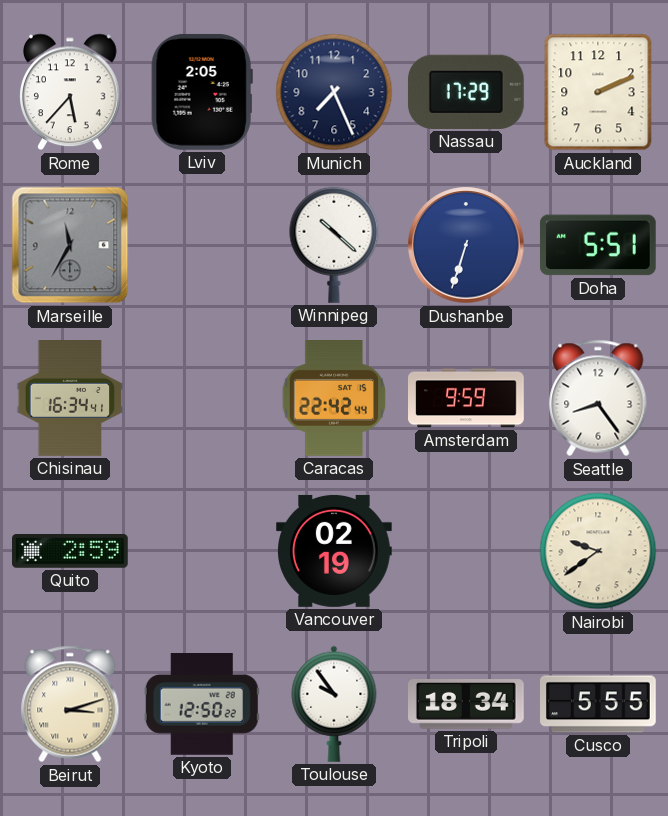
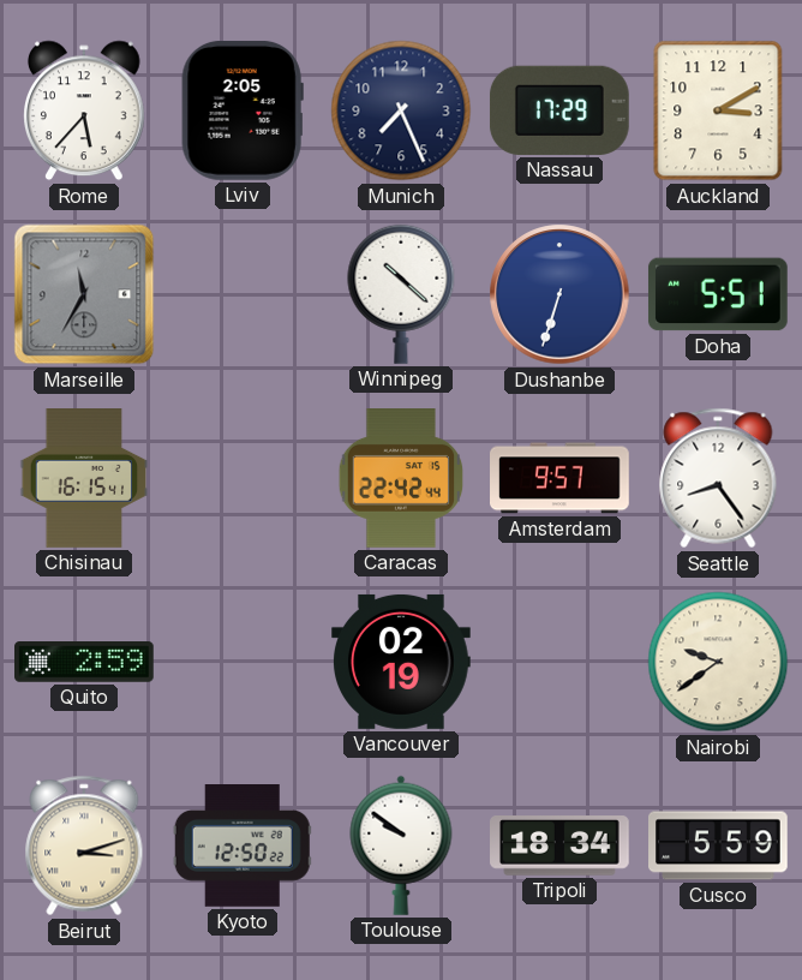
Auckland: 2:11 -> 3:10 (718, 110)
Chisinau: 16:34 -> 16:15 (84, 479)
Amsterdam: 9:59 -> 9:57 (559, 478)
Toulouse: 9:54 -> 9:51 (401, 845)
Cusco: 5:55 -> 5:59 (719, 845)
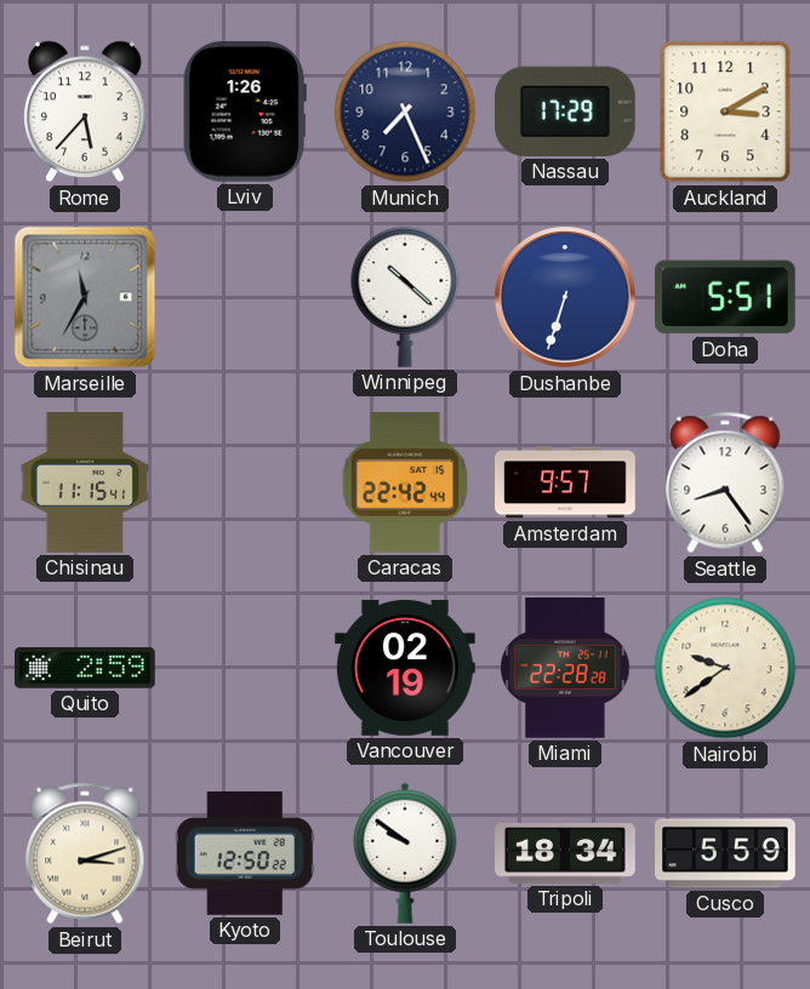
Lviv: 2:05 -> 1:26 (245, 112)
Chisinau: 16:15 -> 11:15 (85, 484)
Miami: none -> 22:28 (565, 669)
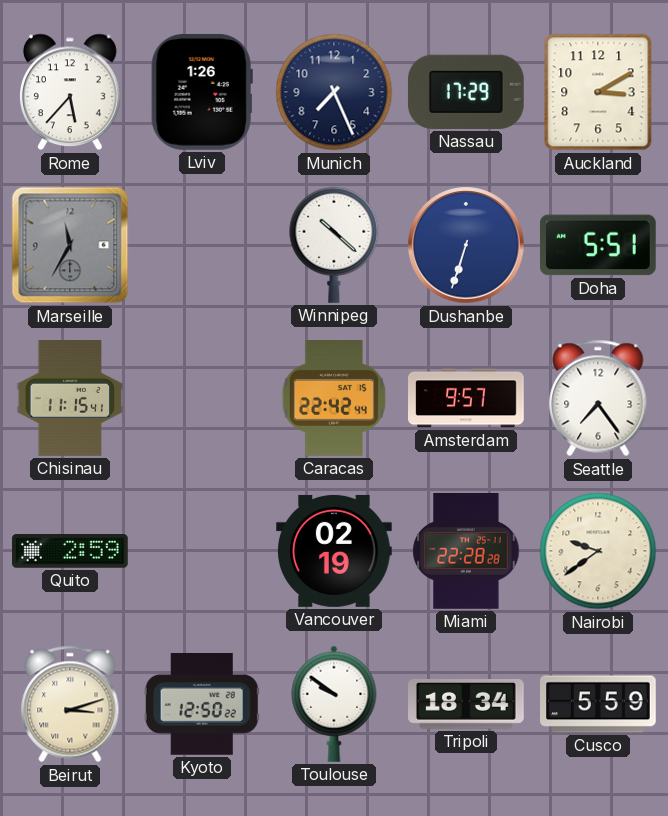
Seattle: 8:24 -> 7:24 (598, 398)
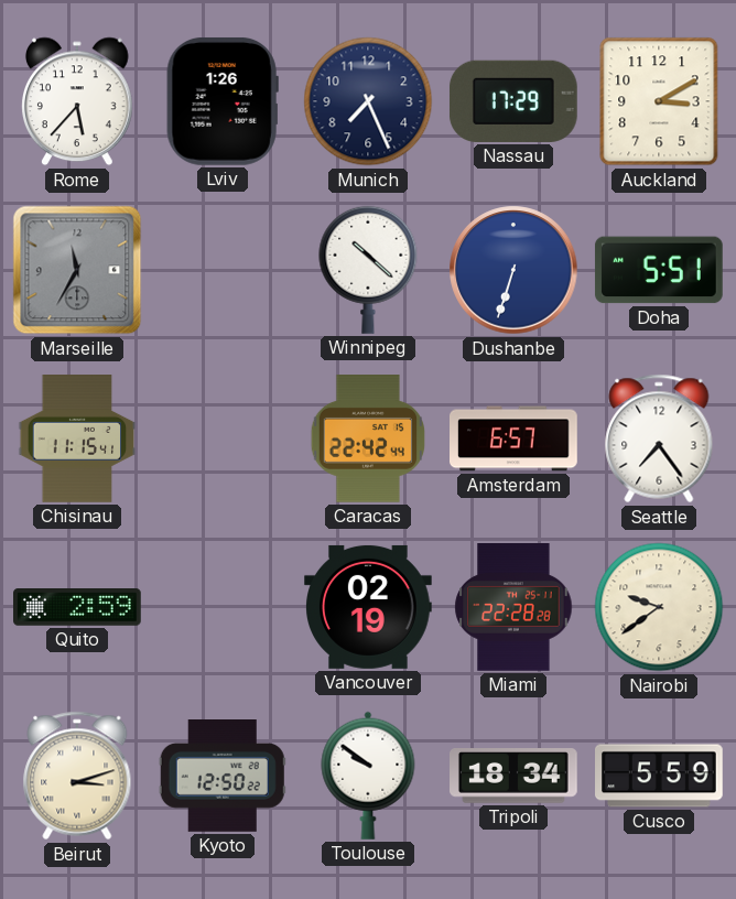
Amsterdam: 9:57 -> 6:57 (513, 438)
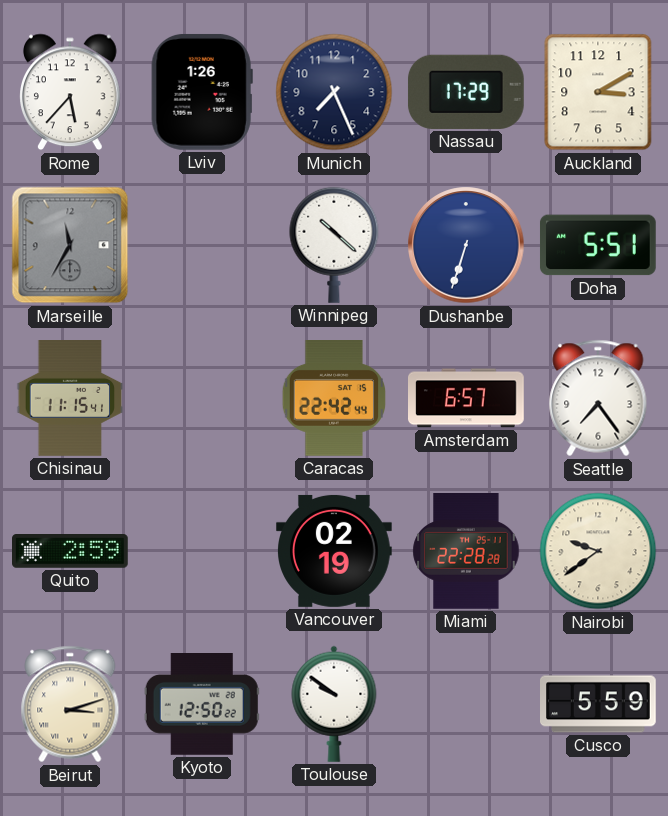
Tripoli: 18:34 -> none (515, 777)
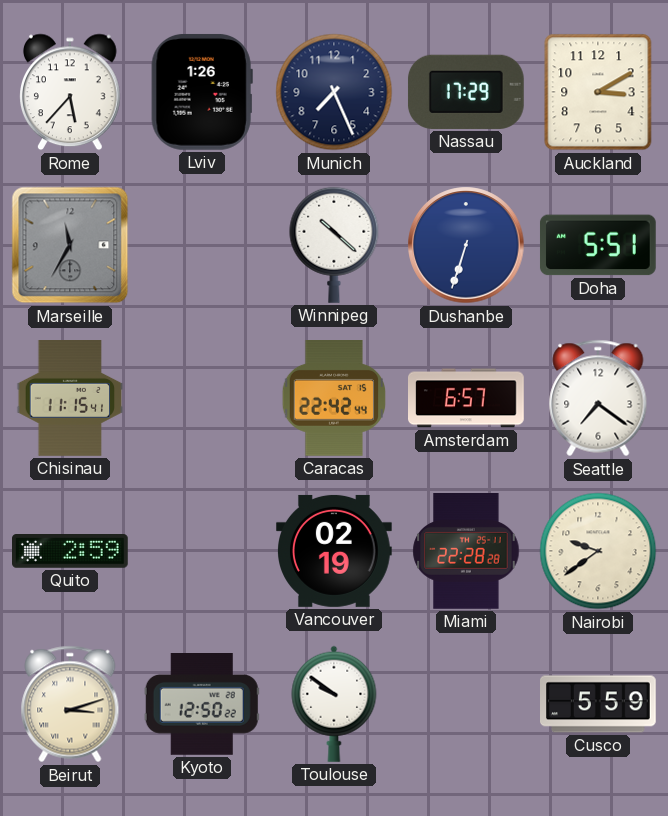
Seattle: 7:24 -> 7:21 (598, 398)
